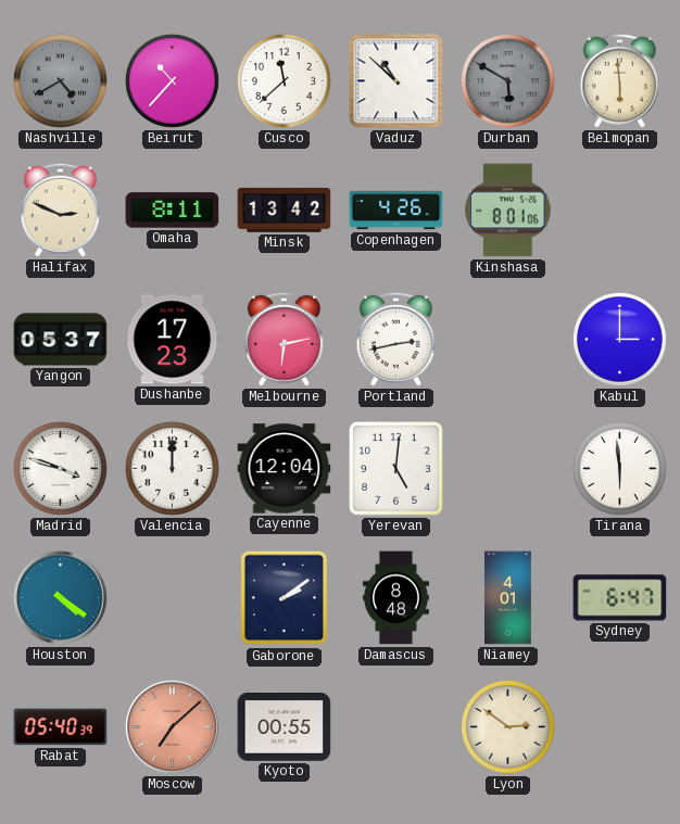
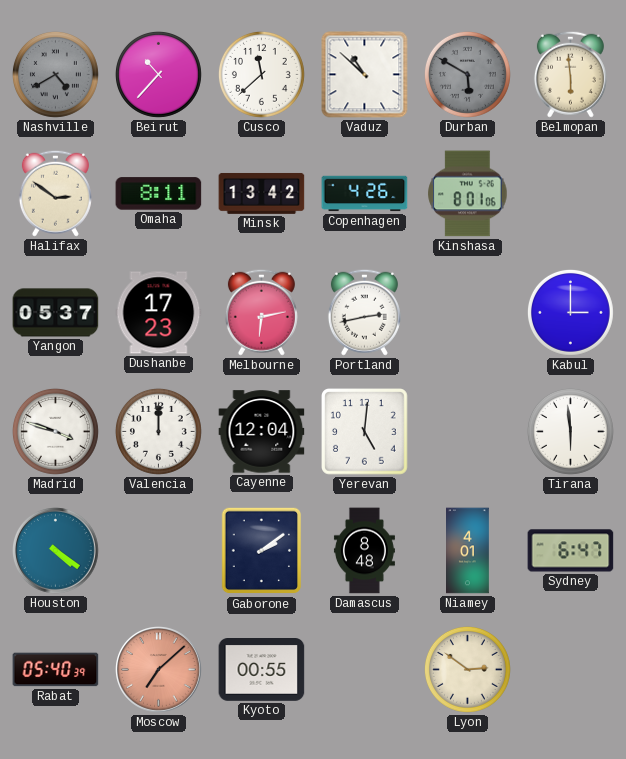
Halifax: 2:49 -> 2:51 (55, 193)
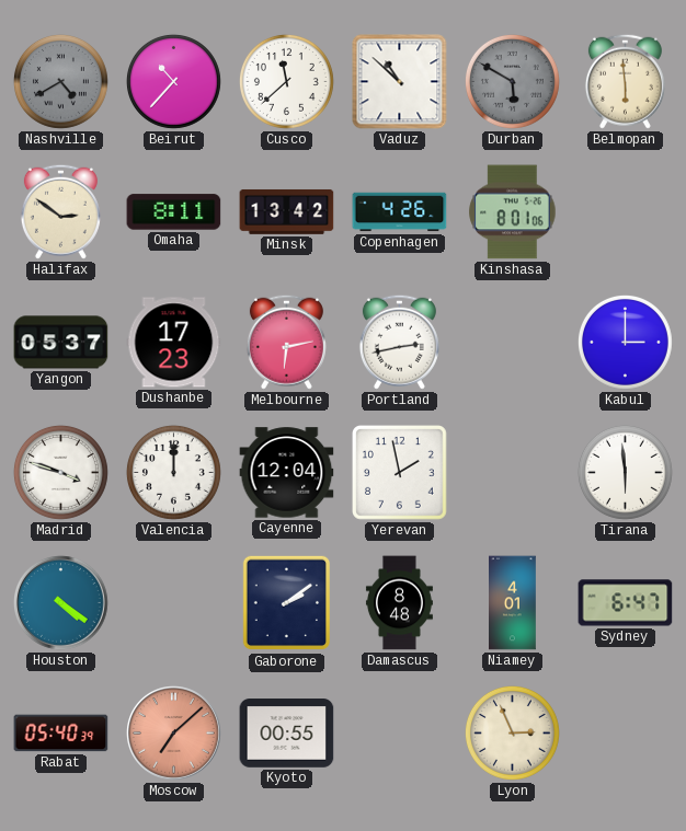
Yerevan: 5:01 -> 1:58 (400, 473)
Lyon: 2:51 -> 2:56 (512, 732)
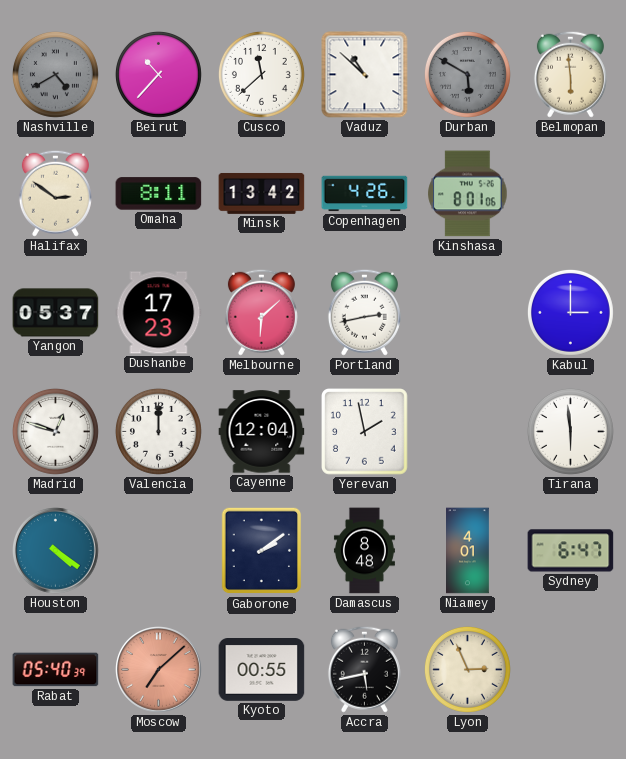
Melbourne: 6:13 -> 6:08 (261, 312)
Madrid: 3:48 -> 12:48 (55, 431)
Accra: none -> 5:43 (364, 669)
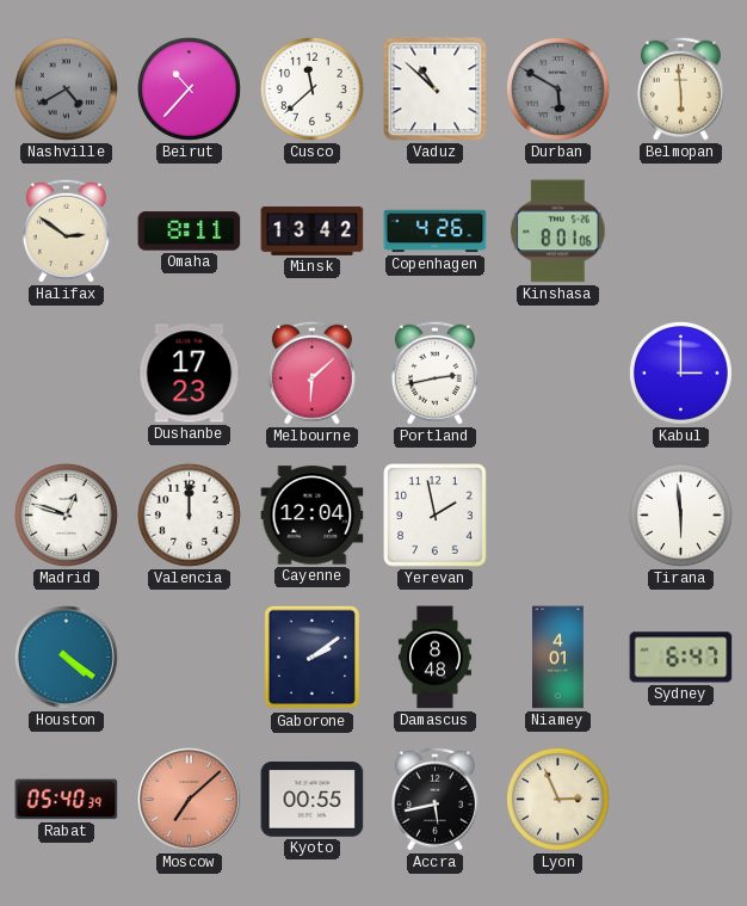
Yangon: 05:37 -> none (56, 313)
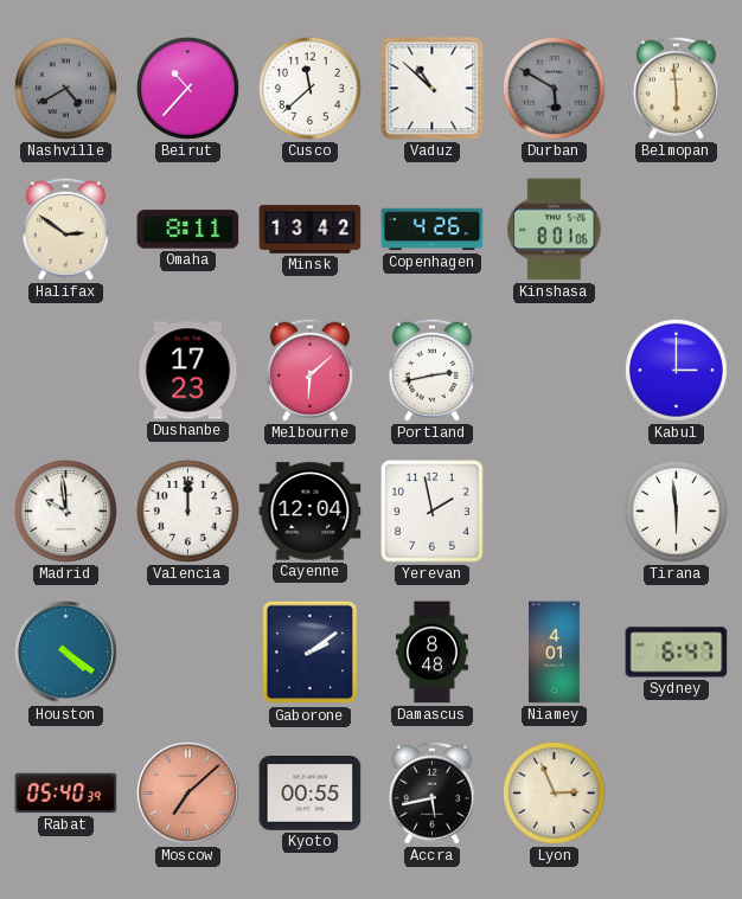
Madrid: 12:48 -> 9:59 (65, 510)
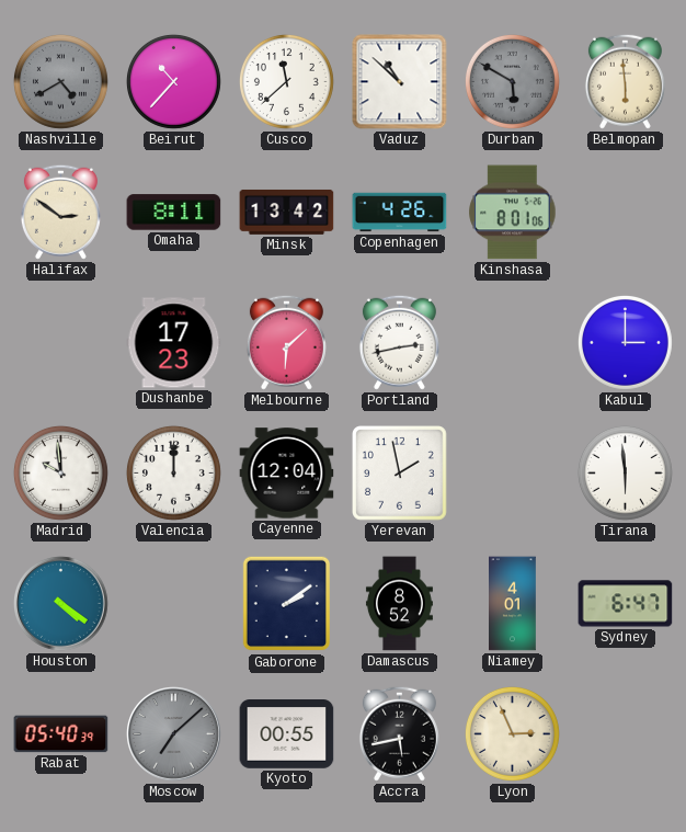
Damascus: 8:48 -> 8:52 (399, 604)
Moscow dial: salmon -> grey (174, 734)
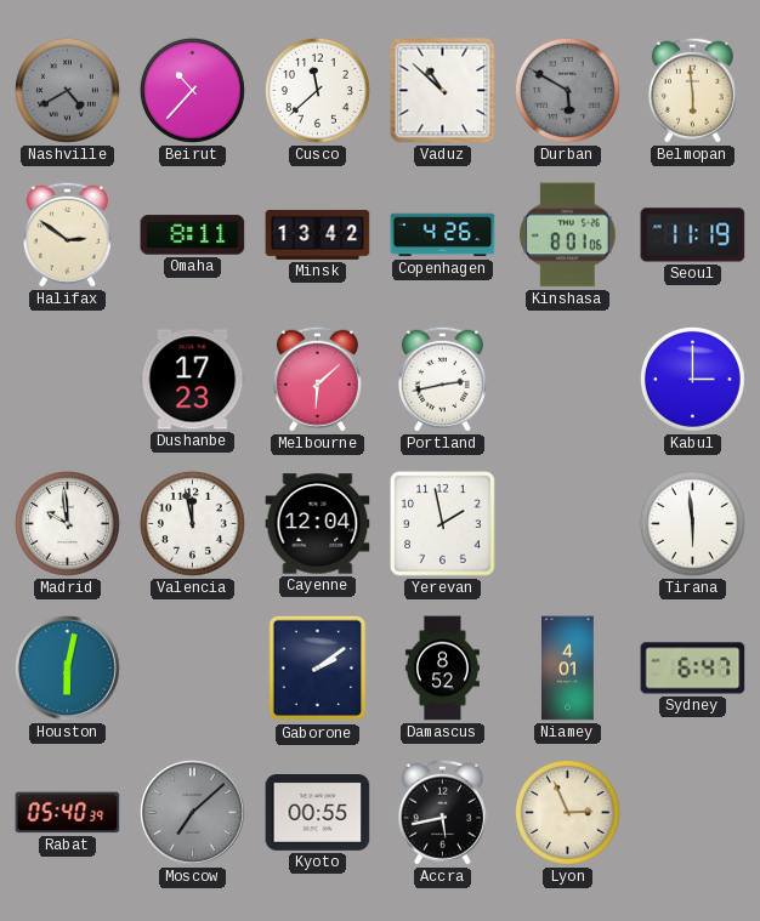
Seoul: none -> 11:19 (693, 235)
Valencia: 12:00 -> 11:58 (192, 523)
Houston: 4:21 -> 6:02 (68, 669)
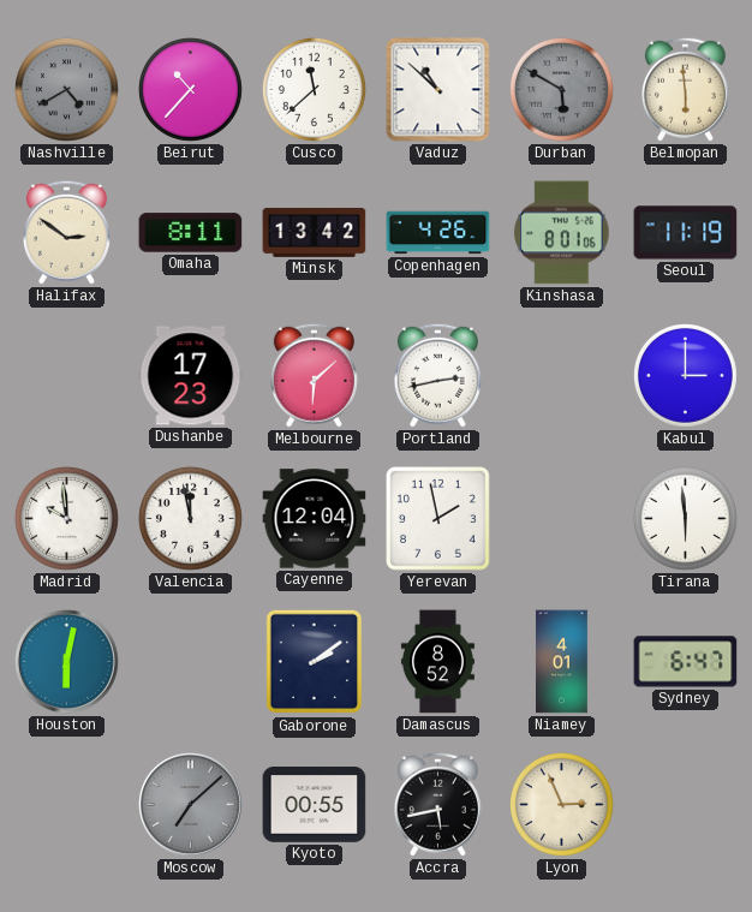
Rabat: 05:40 -> none (68, 813)
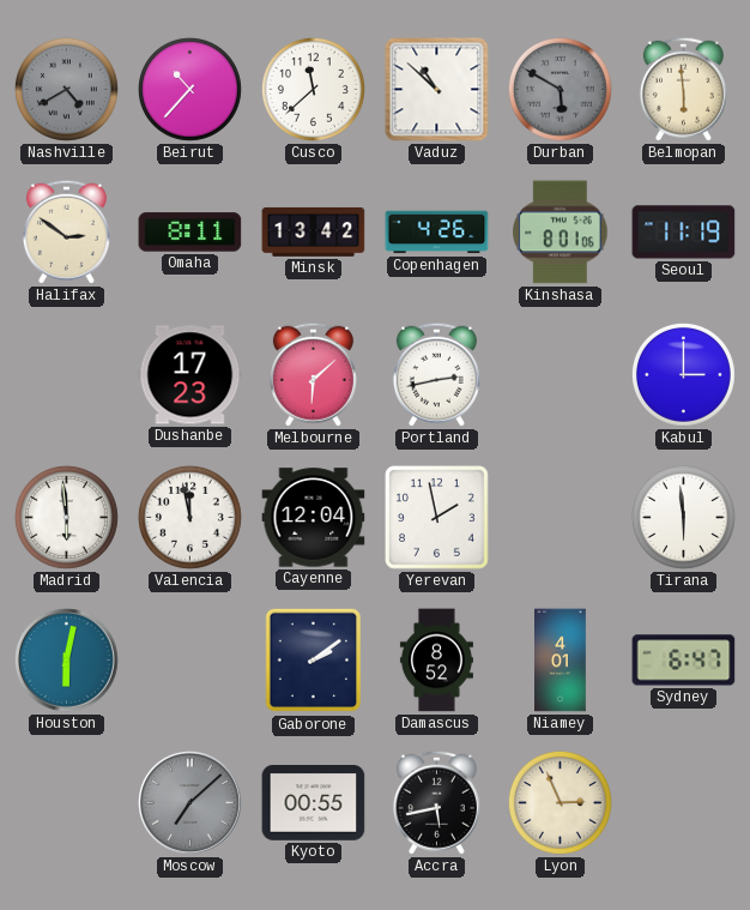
Madrid: 9:59 -> 5:59 (66, 517)
